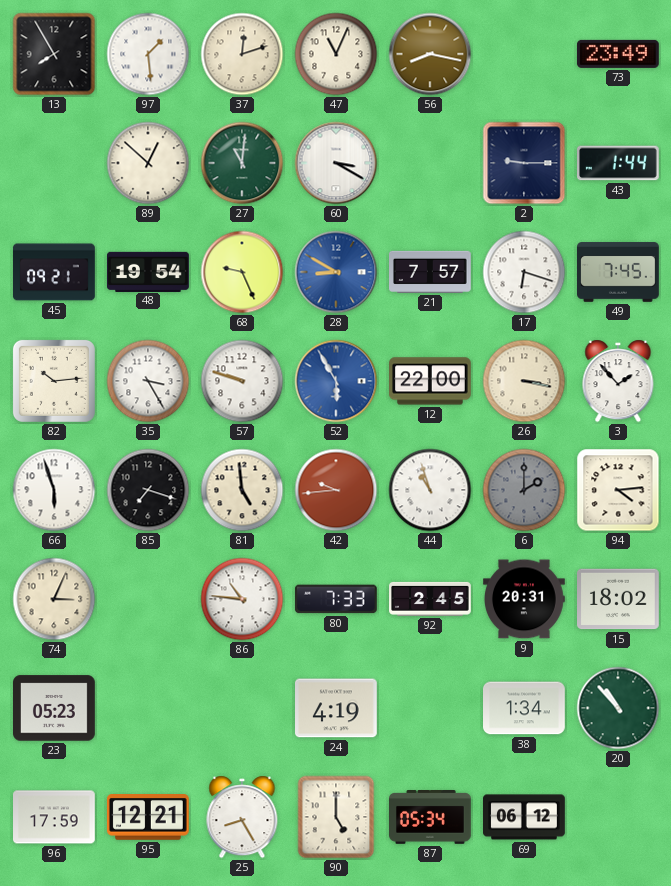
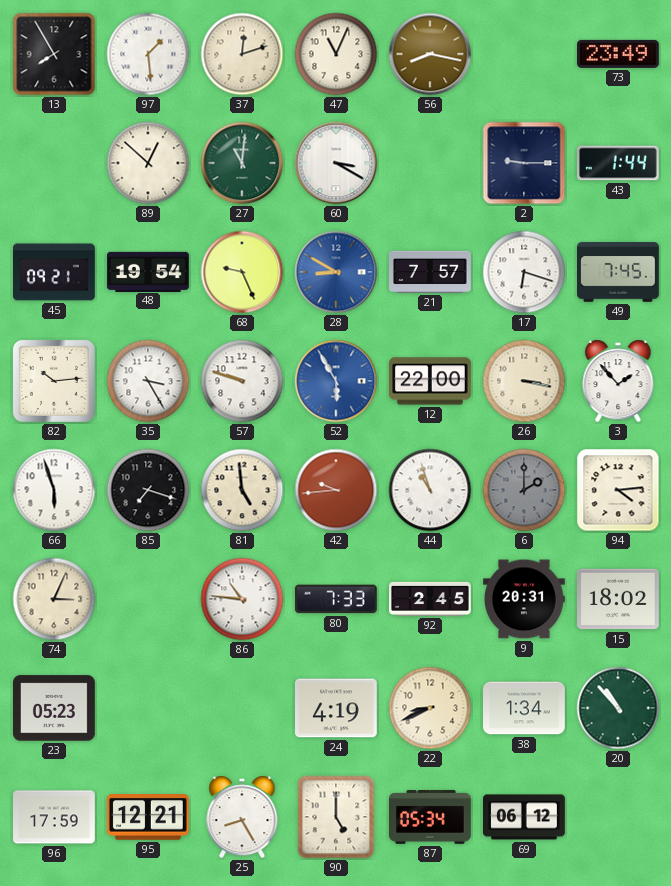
22: none -> 8:41 (430, 708)
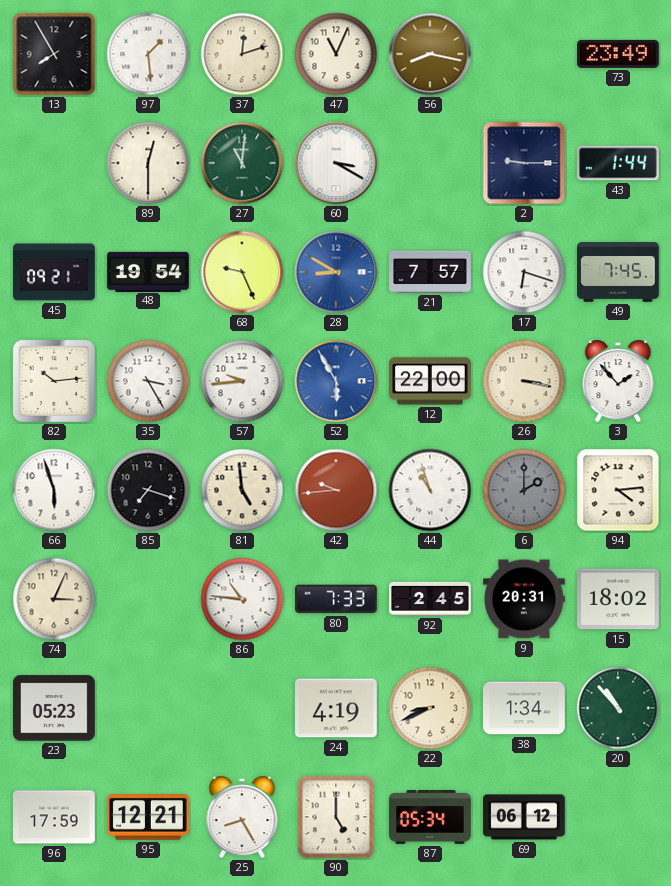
89: 12:52 -> 12:30 (148, 163)
57: 9:48 -> 9:44 (242, 381)
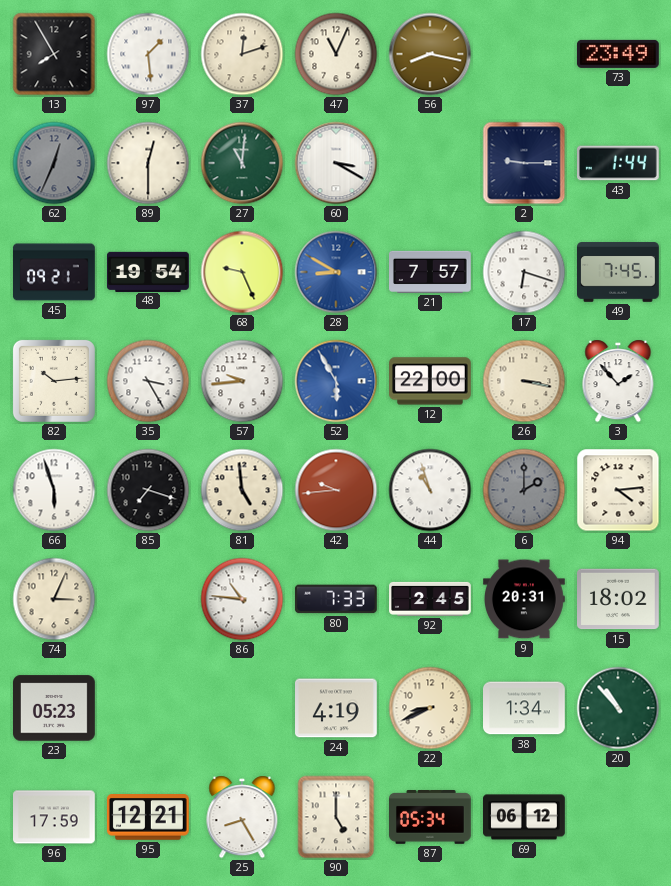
62: none -> 12:34 (54, 163)
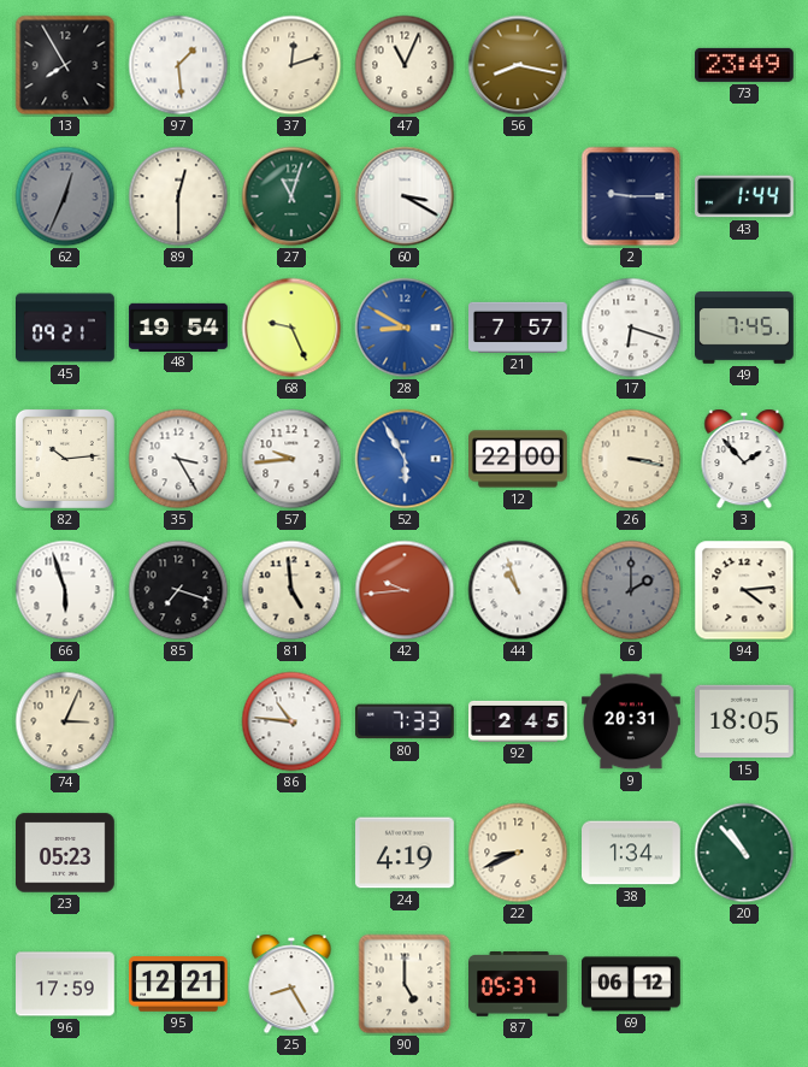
27: 11:01 -> 11:03 (291, 196)
15: 18:02 -> 18:05 (745, 721)
87: 05:34 -> 05:37 (519, 985)
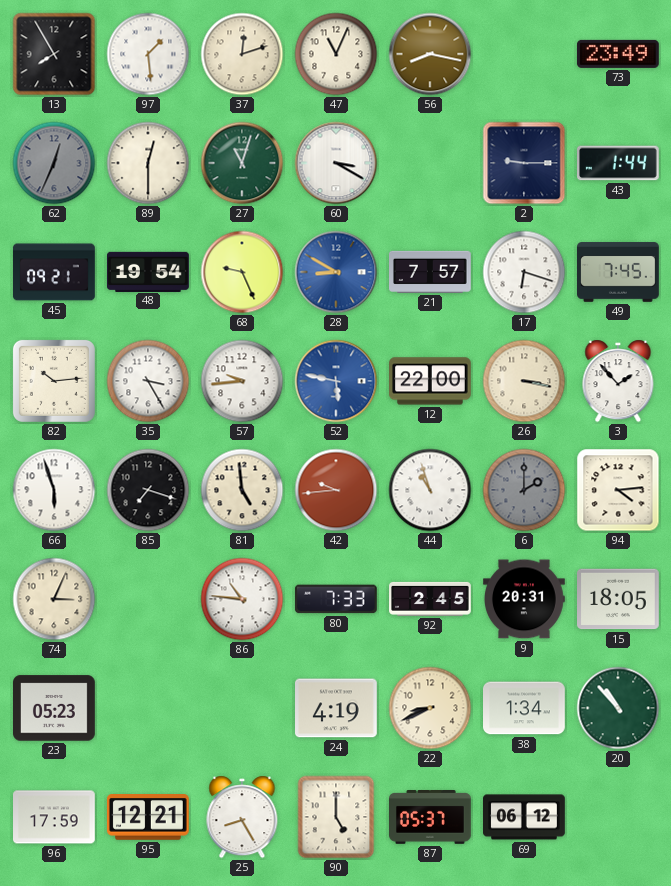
52: 5:55 -> 5:47 (336, 381)
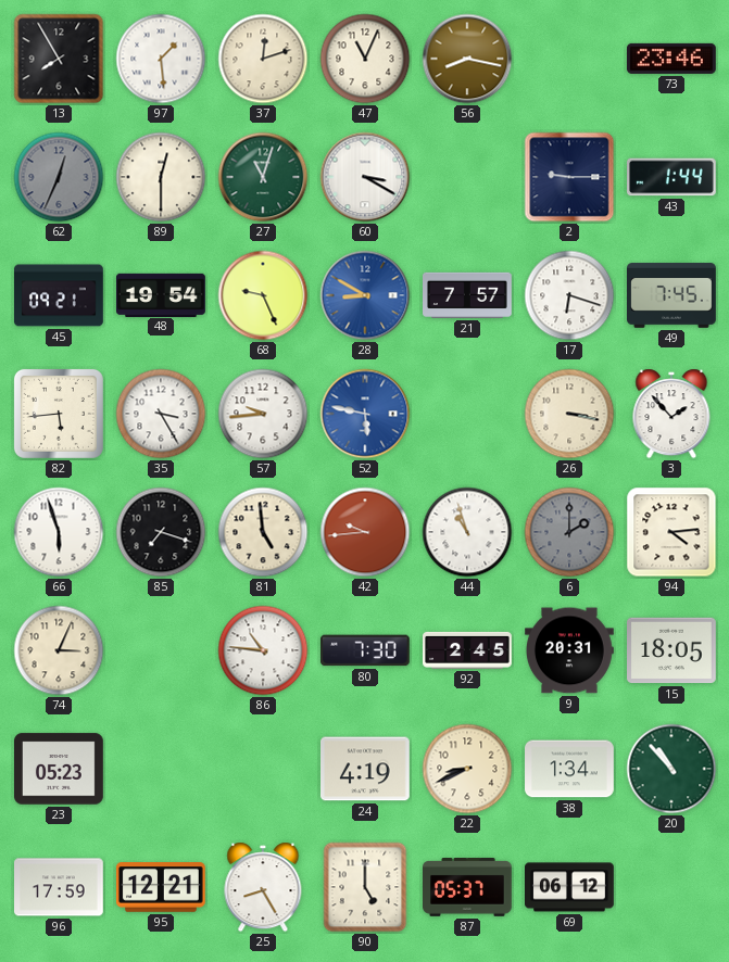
73: 23:49 -> 23:46 (671, 59)
82: 10:14 -> 5:44 (59, 414)
12: 22:00 -> none (431, 381)
80: 7:33 -> 7:30 (365, 650)
